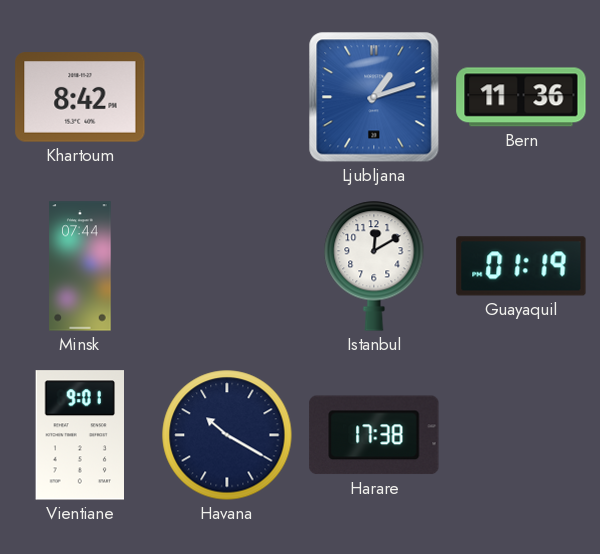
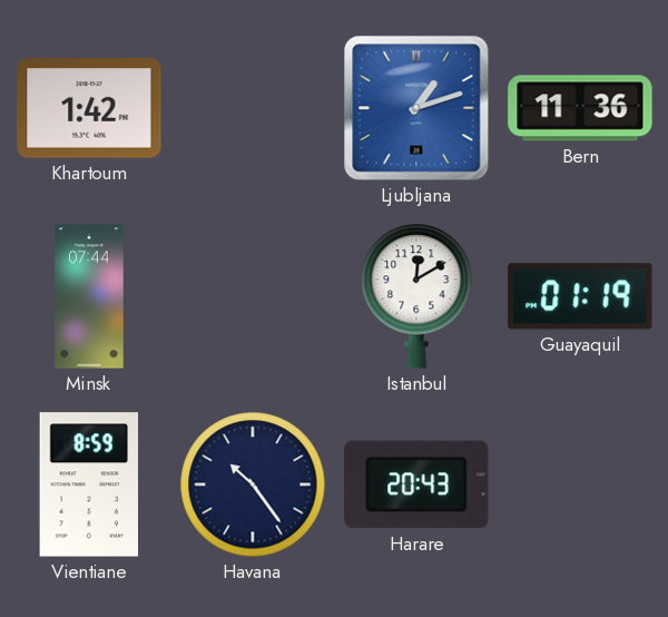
Khartoum: 8:42 -> 1:42 (89, 108)
Vientiane: 9:01 -> 8:59 (88, 484)
Havana: 10:20 -> 10:24 (253, 484)
Harare: 17:38 -> 20:43 (416, 484)
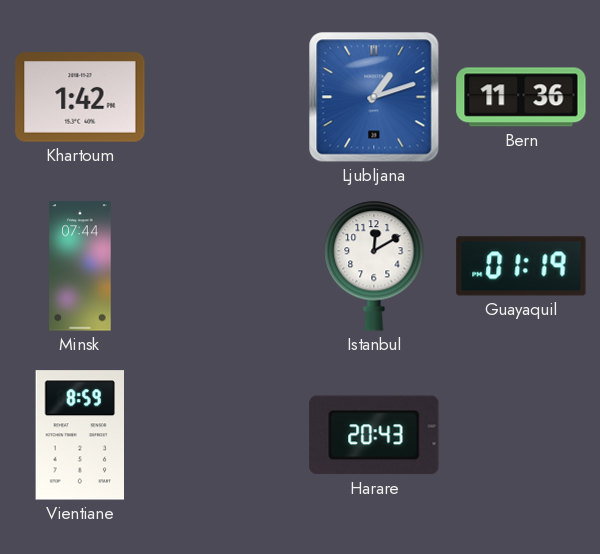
Havana: 10:24 -> none (253, 484)
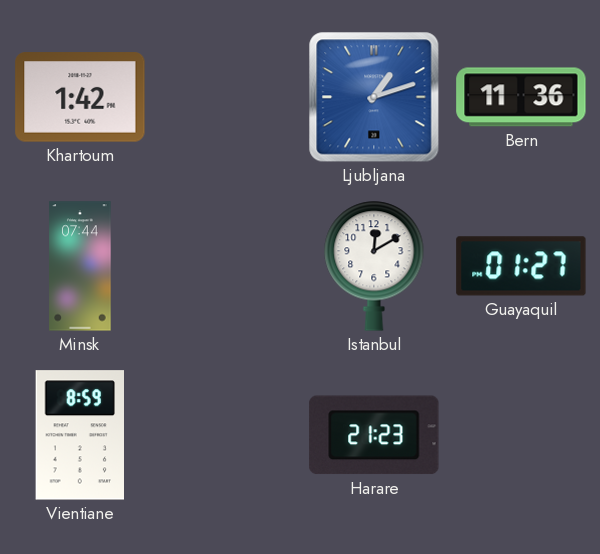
Guayaquil: 01:19 -> 01:27 (521, 266)
Harare: 20:43 -> 21:23 (374, 435)
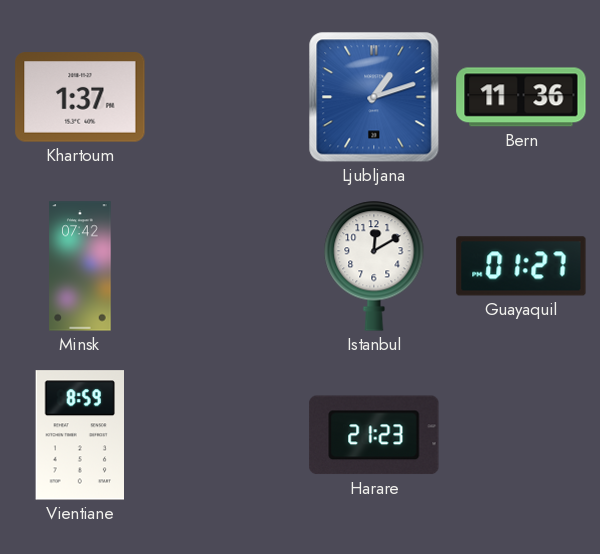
Khartoum: 1:42 -> 1:37 (80, 97)
Minsk: 07:44 -> 07:42 (80, 266)
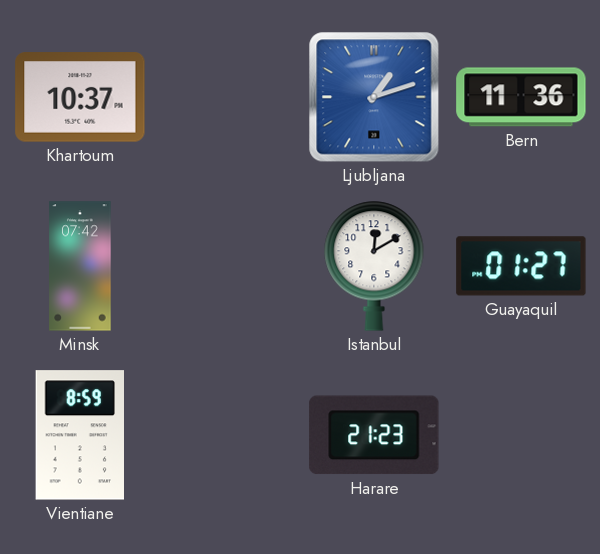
Khartoum: 1:37 -> 10:37 (80, 97)
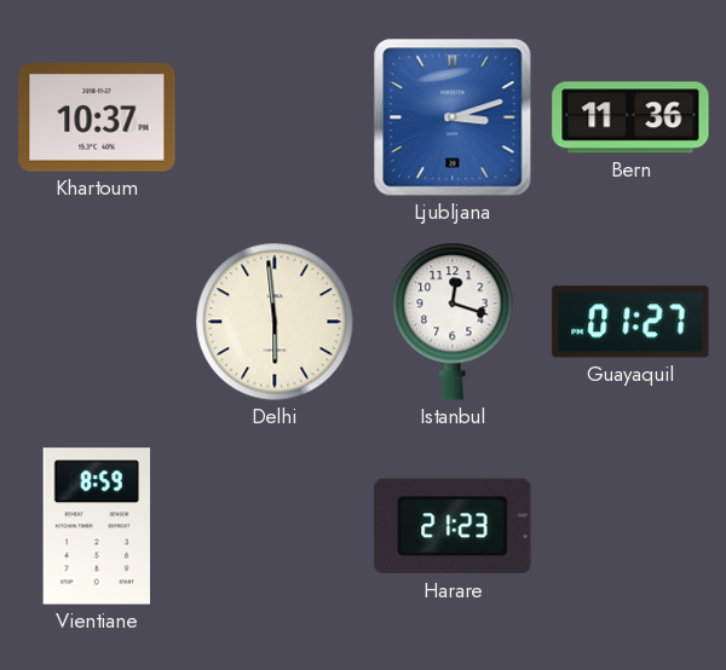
Ljubljana: 1:12 -> 3:12 (453, 117)
Minsk: 07:42 -> none (80, 266)
Delhi: none -> 5:59 (275, 322)
Istanbul: 12:10 -> 12:18 (453, 322)
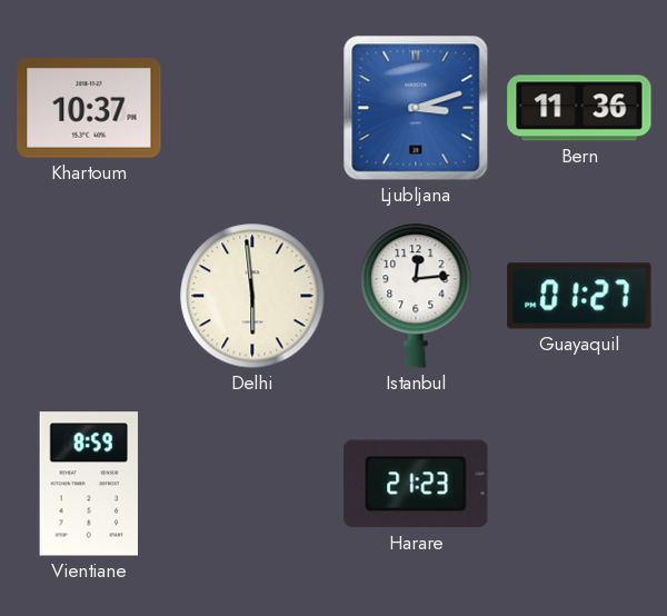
Istanbul: 12:18 -> 12:14 (416, 296)
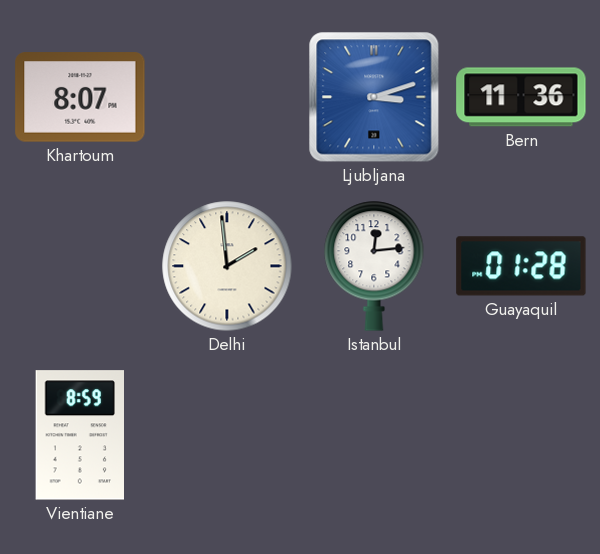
Khartoum: 10:37 -> 8:07 (80, 97)
Delhi: 5:59 -> 1:59 (227, 266)
Guayaquil: 01:27 -> 01:28 (521, 266)
Harare: 21:23 -> none (416, 484)
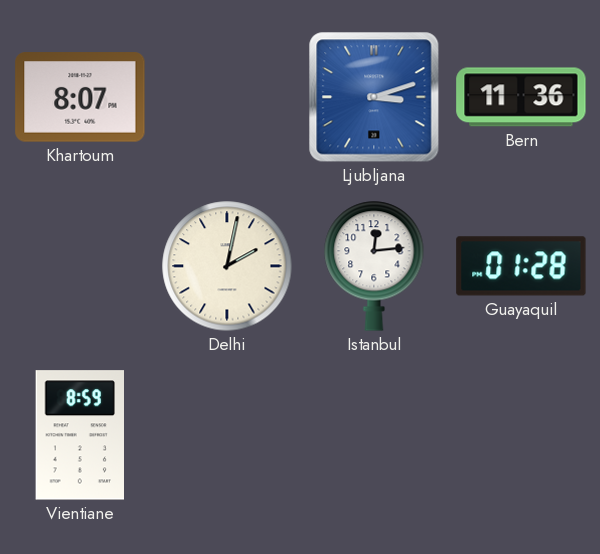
Delhi: 1:59 -> 2:02 (227, 266)
